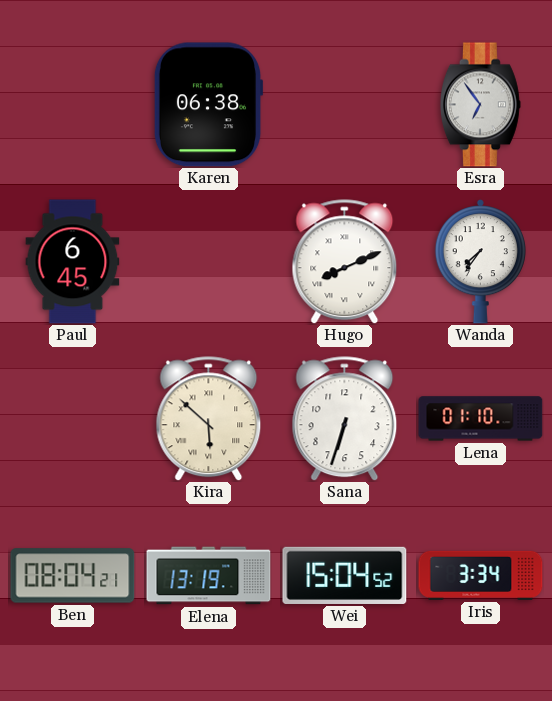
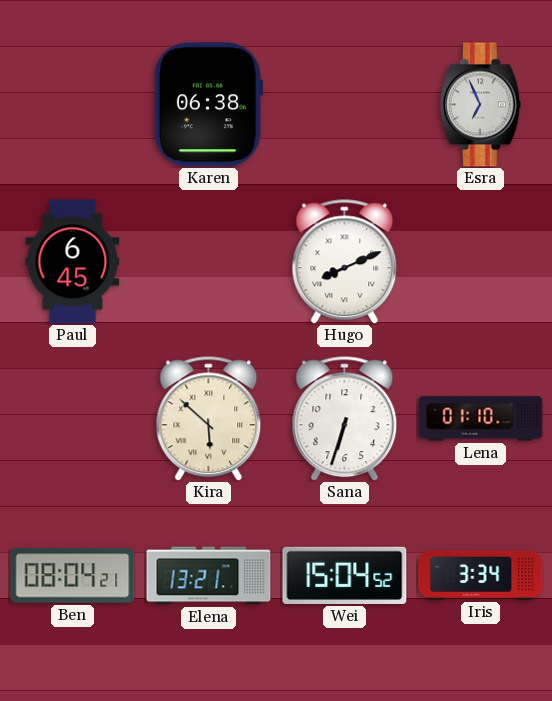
Esra: 6:54 -> 6:56 (480, 105)
Wanda: 7:36 -> none (480, 262)
Elena: 13:19 -> 13:21 (209, 576)
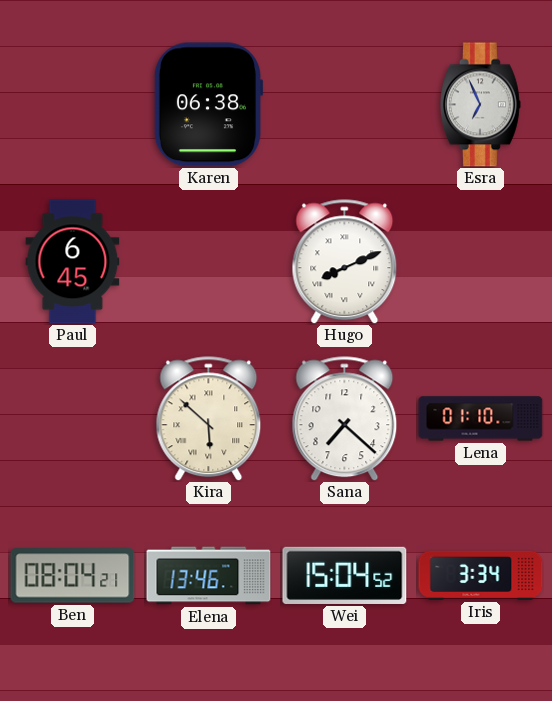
Sana: 6:33 -> 7:22 (345, 419)
Elena: 13:21 -> 13:46 (209, 576)
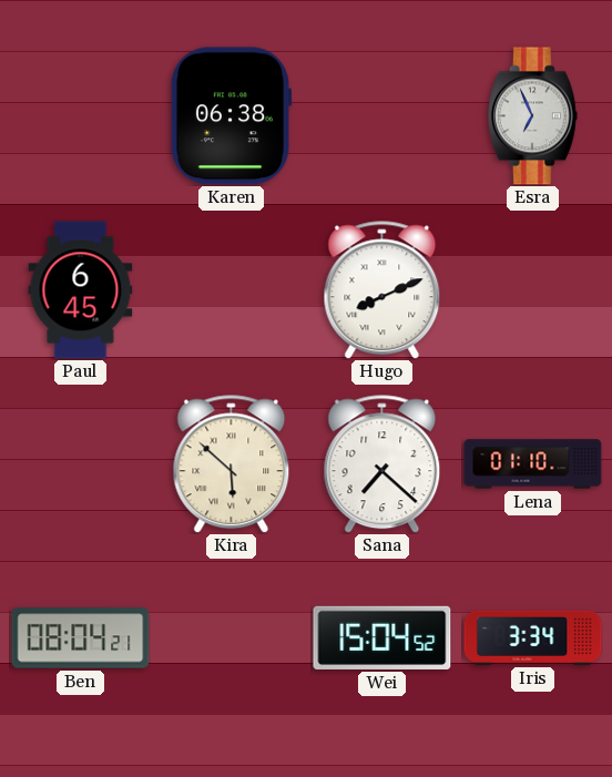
Elena: 13:46 -> none (209, 576)
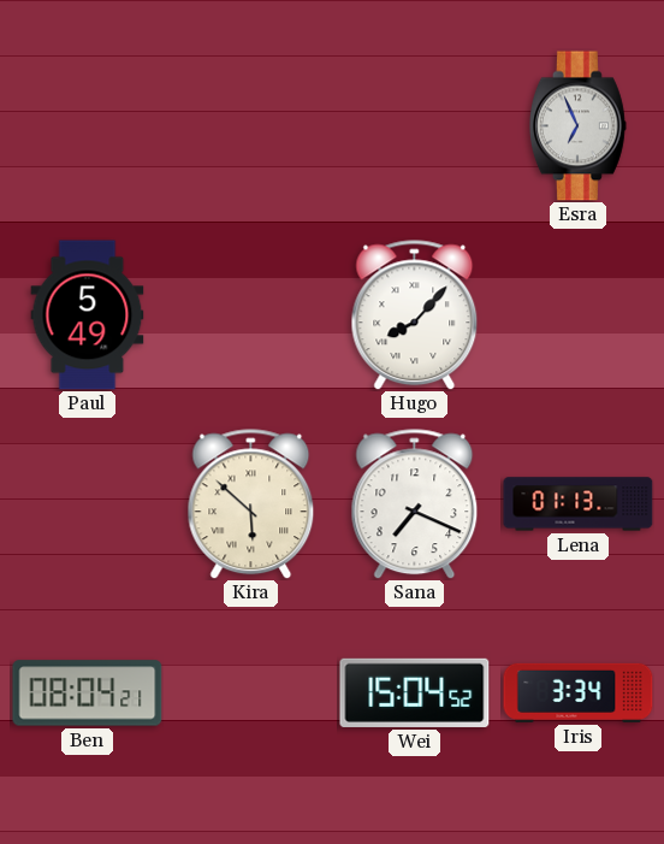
Karen: 06:38 -> none (231, 116)
Paul: 6:45 -> 5:49 (88, 315)
Hugo: 8:11 -> 8:07 (415, 315)
Sana: 7:22 -> 7:19 (415, 504)
Lena: 01:10 -> 01:13 (579, 504)
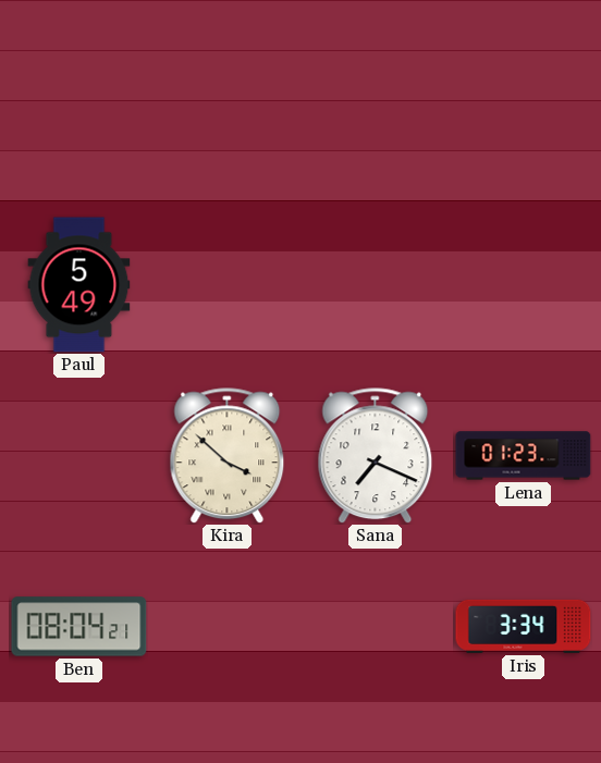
Esra: 6:56 -> none (577, 126)
Hugo: 8:07 -> none (415, 315)
Kira: 5:52 -> 3:52 (228, 456)
Lena: 01:13 -> 01:23 (524, 456)
Wei: 15:04 -> none (415, 692)
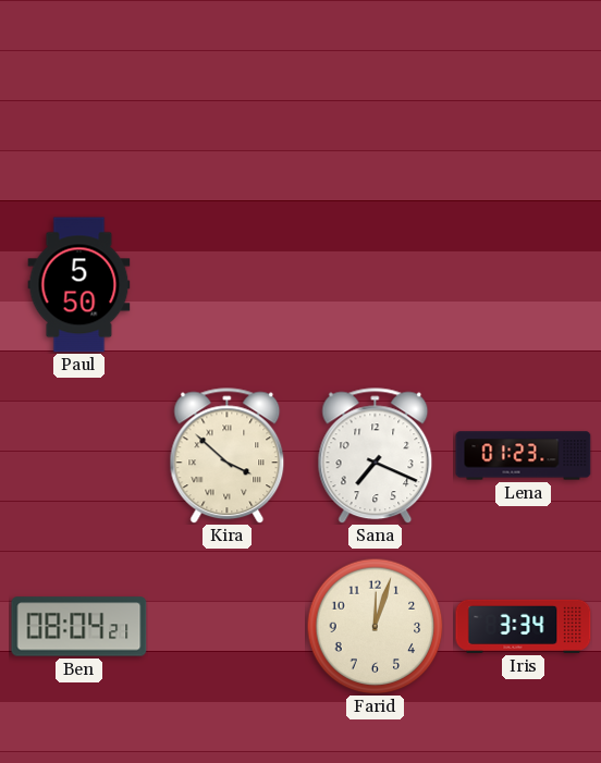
Paul: 5:49 -> 5:50 (79, 285)
Farid: none -> 12:03 (375, 626)
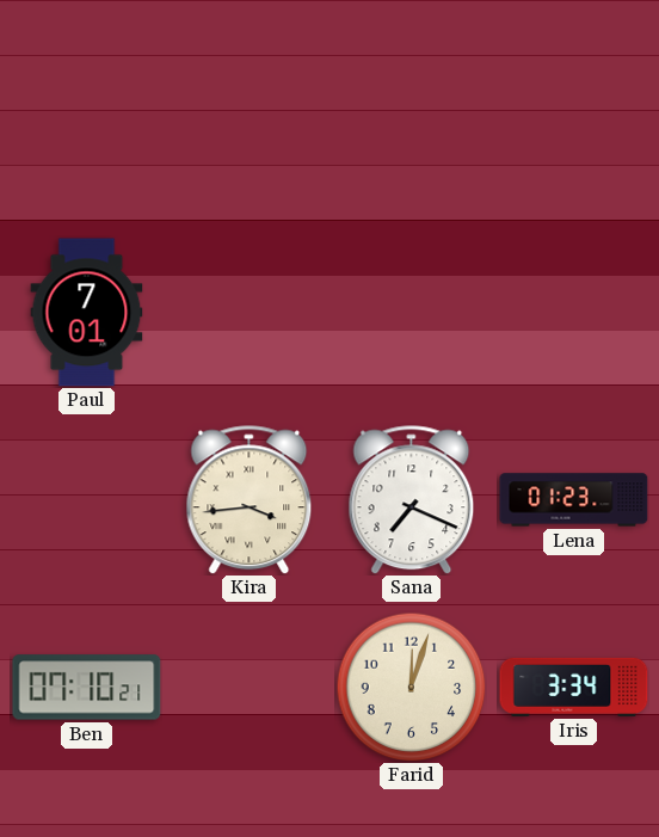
Paul: 5:50 -> 7:01 (87, 313)
Kira: 3:52 -> 3:44 (250, 500)
Ben: 08:04 -> 07:10 (87, 688)
